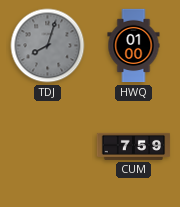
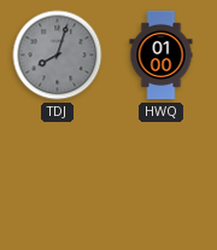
CUM: 7:59 -> none (134, 146)
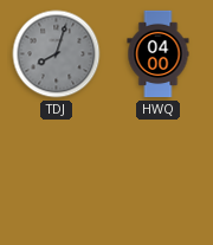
HWQ: 01:00 -> 04:00 (159, 54)
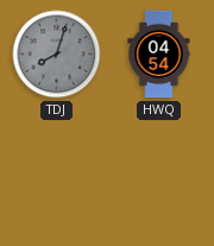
HWQ: 04:00 -> 04:54 (159, 55)
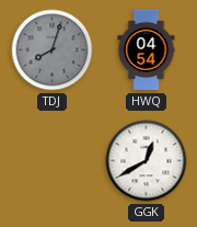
GGK: none -> 12:40 (147, 161)
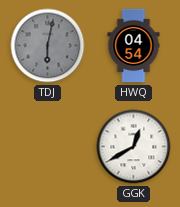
TDJ: 8:03 -> 6:02 (48, 46)
